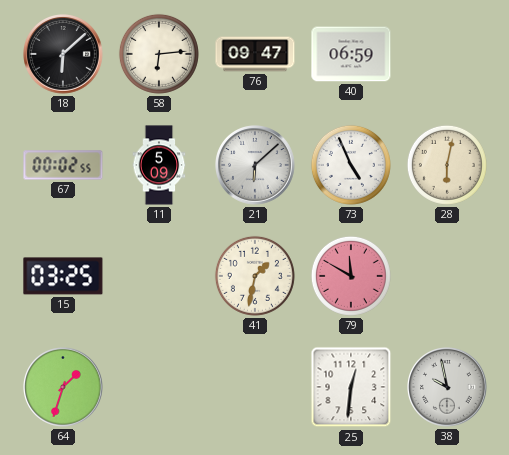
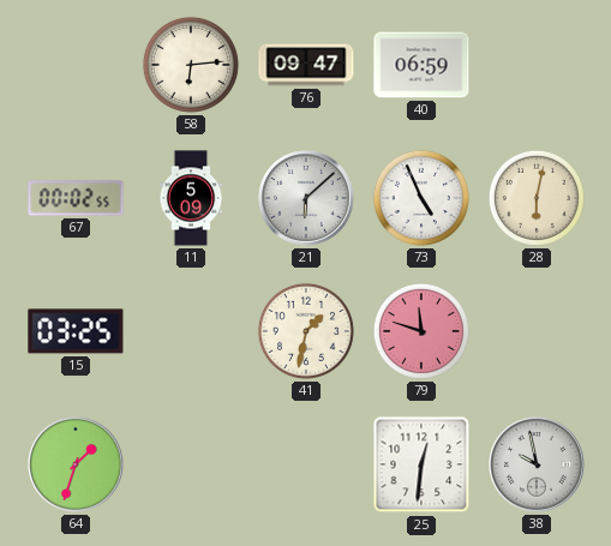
18: 6:08 -> none (64, 55)
79: 11:50 -> 11:48 (421, 331)
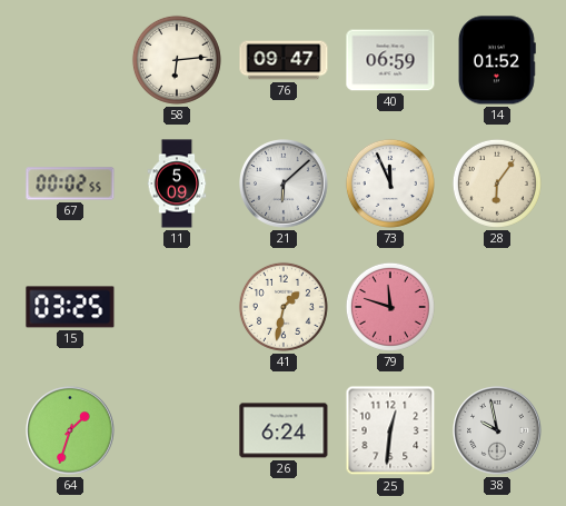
14: none -> 01:52 (498, 60)
73: 4:56 -> 11:56 (390, 183)
28: 6:02 -> 6:06 (497, 183)
26: none -> 6:24 (284, 430)
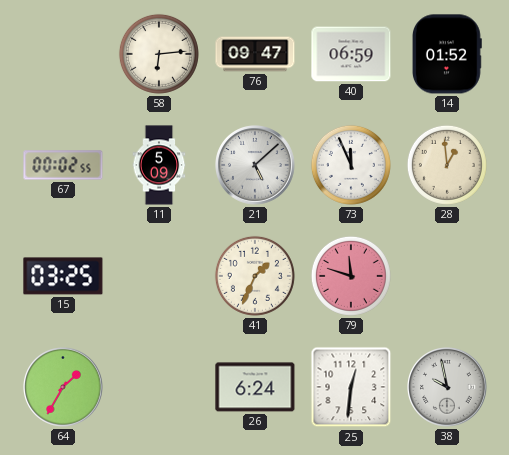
21: 6:08 -> 5:08 (256, 166)
28: 6:06 -> 12:59 (447, 165)
41: 1:32 -> 1:34 (255, 276)
64: 1:33 -> 1:35 (64, 388)
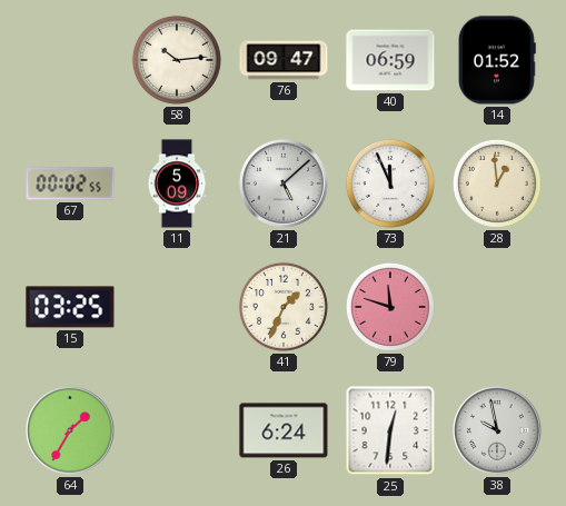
58: 6:14 -> 10:14 (177, 60)
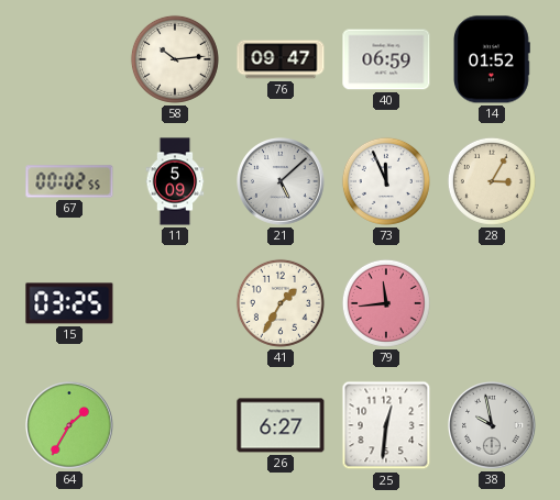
28: 12:59 -> 3:05 (492, 181)
41: 1:34 -> 1:35 (281, 303)
79: 11:48 -> 11:44 (386, 303)
26: 6:24 -> 6:27 (281, 425)
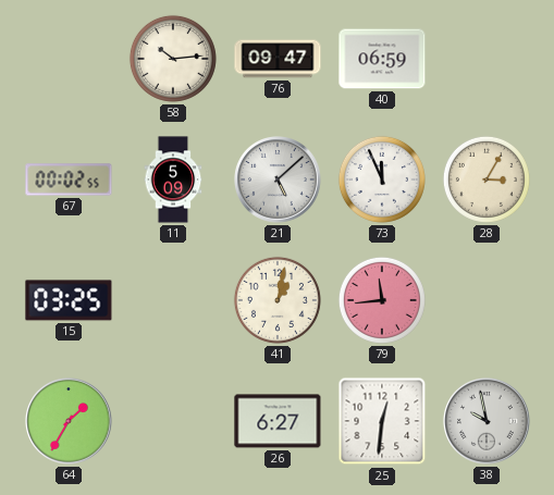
14: 01:52 -> none (493, 59)
41: 1:35 -> 1:02 (278, 300)
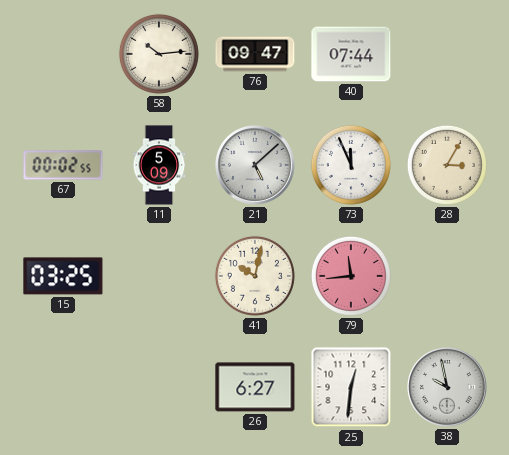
40: 06:59 -> 07:44 (351, 54)
41: 1:02 -> 10:02 (255, 276)
64: 1:35 -> none (70, 422)
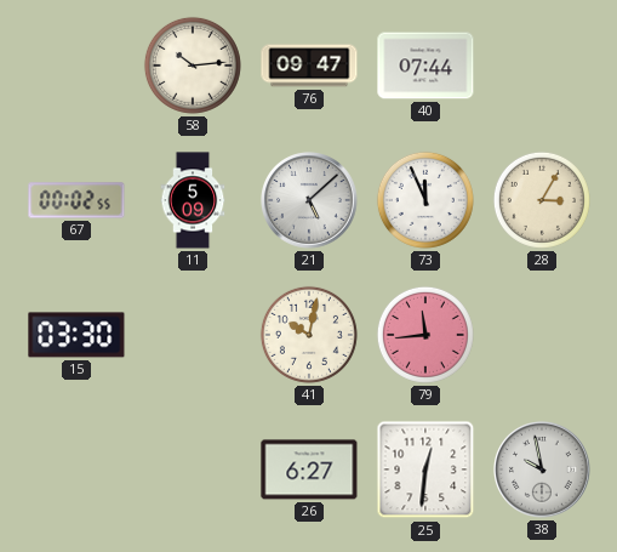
15: 03:25 -> 03:30 (76, 335)
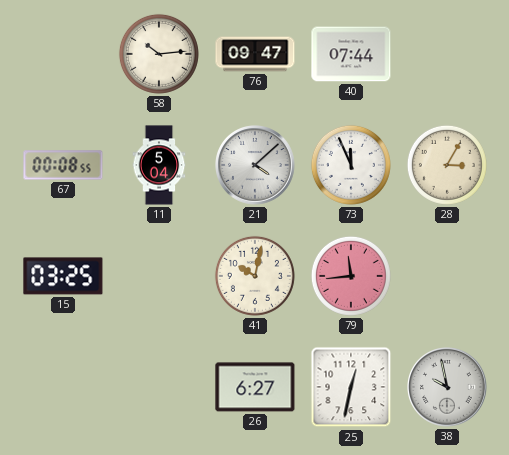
67: 00:02 -> 00:08 (63, 165)
11: 5:09 -> 5:04 (159, 165)
21: 5:08 -> 4:08 (256, 166)
15: 03:30 -> 03:25 (63, 276)
25: 12:31 -> 12:32 (351, 387)
